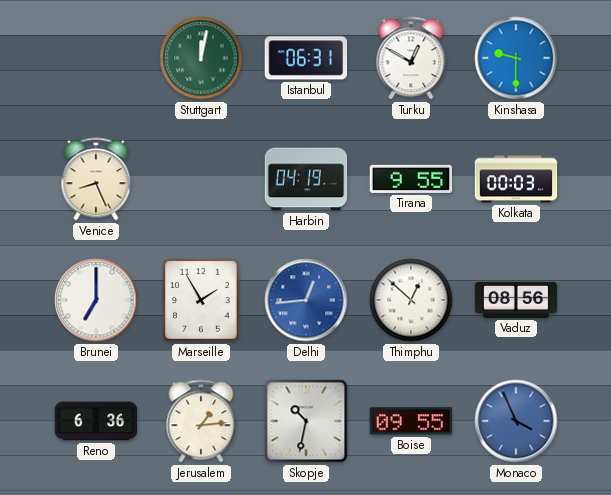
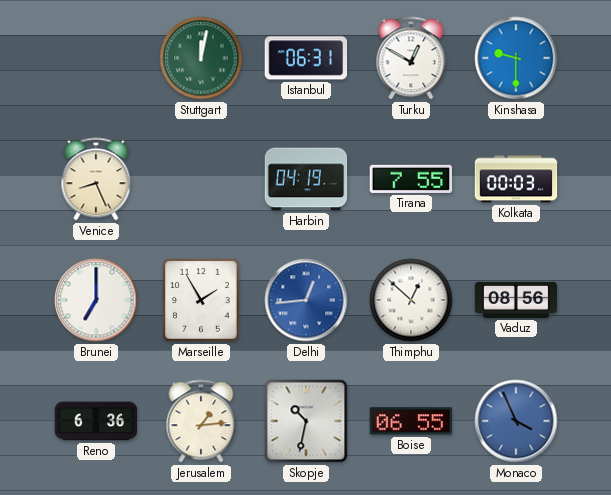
Tirana: 9:55 -> 7:55 (411, 179)
Boise: 09:55 -> 06:55 (411, 421)
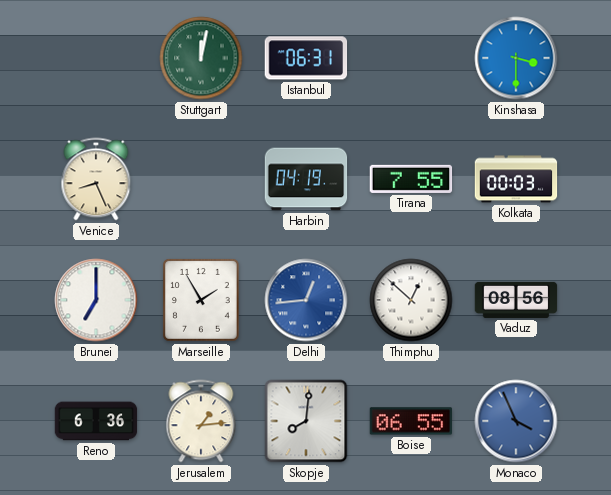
Turku: 12:50 -> none (411, 58)
Kinshasa: 9:30 -> 3:30 (516, 58)
Skopje: 10:32 -> 8:01 (306, 421)
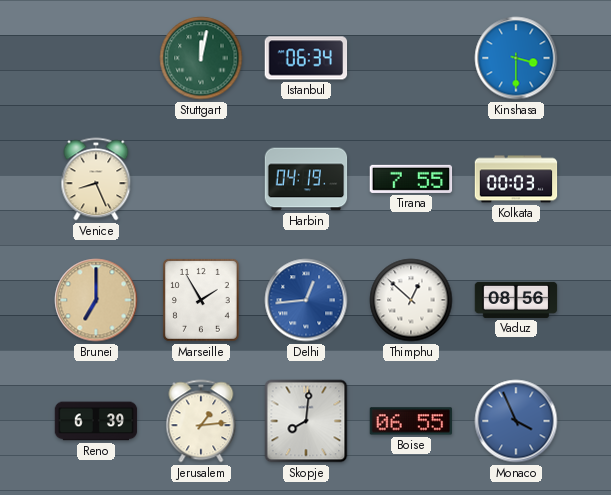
Istanbul: 06:31 -> 06:34 (306, 58)
Brunei dial: white -> champagne (96, 300)
Reno: 6:36 -> 6:39 (96, 421)
